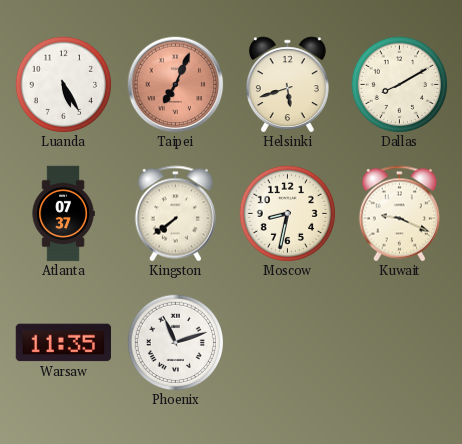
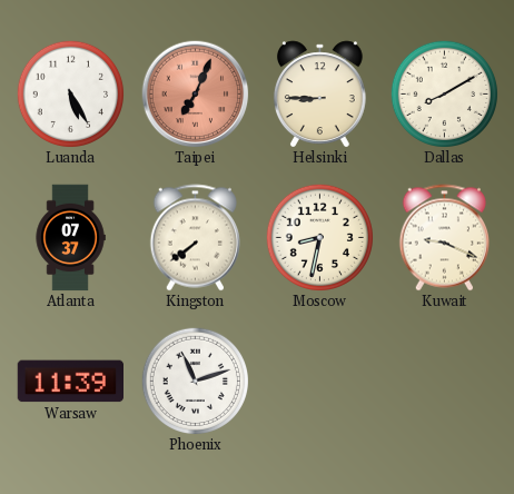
Helsinki: 5:42 -> 8:45 (319, 93)
Warsaw: 11:35 -> 11:39 (70, 382)
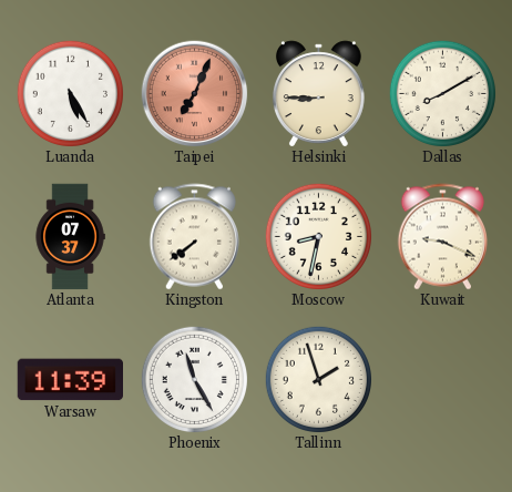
Phoenix: 11:12 -> 11:25 (194, 379)
Tallinn: none -> 1:57 (318, 379)
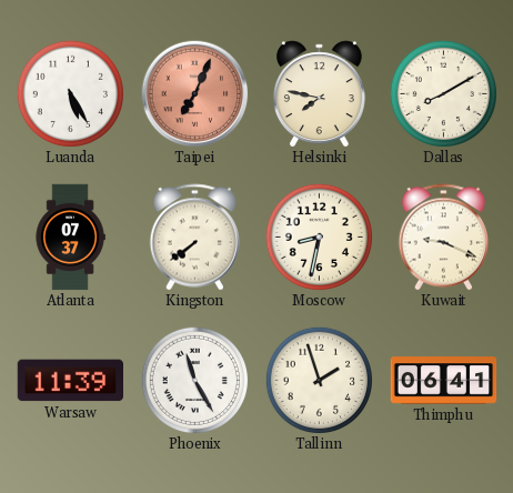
Helsinki: 8:45 -> 7:47 (319, 93)
Thimphu: none -> 06:41 (444, 381)
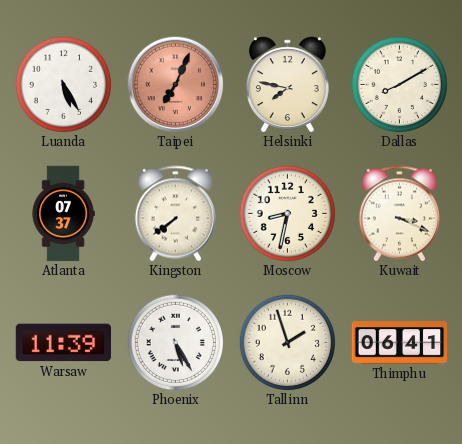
Kuwait: 9:19 -> 3:19 (399, 214)
Phoenix: 11:25 -> 5:25 (175, 342)
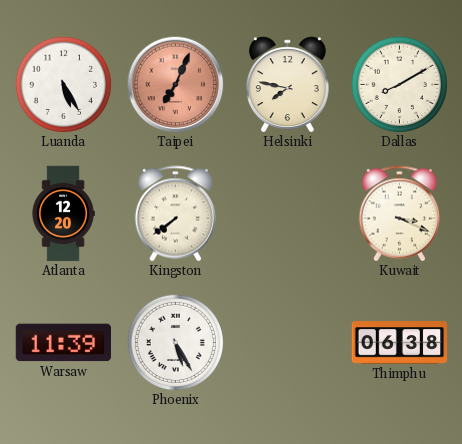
Atlanta: 07:37 -> 12:20 (63, 214)
Moscow: 8:32 -> none (287, 213)
Tallinn: 1:57 -> none (287, 342)
Thimphu: 06:41 -> 06:38 (400, 343)
